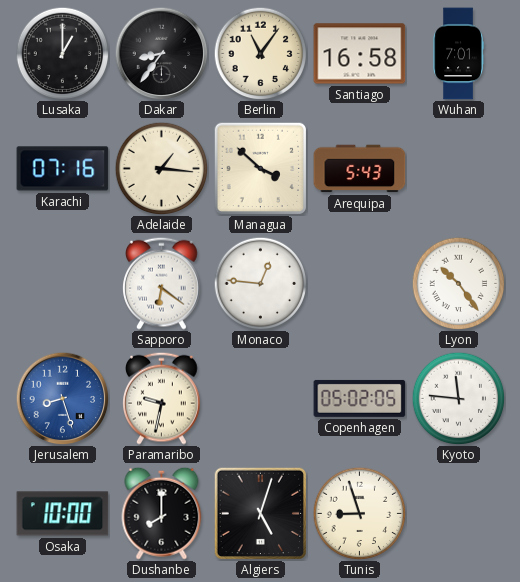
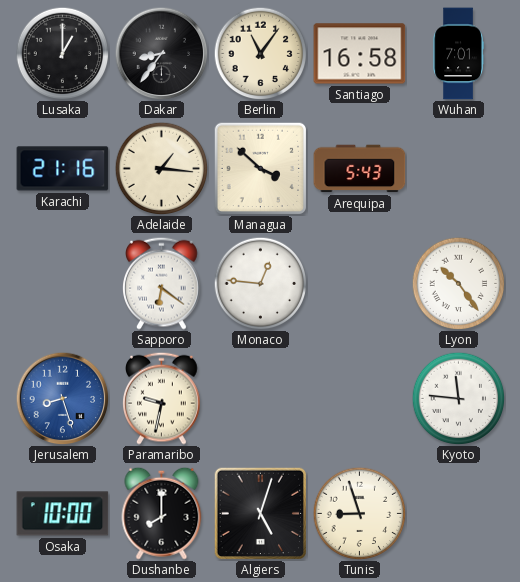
Karachi: 07:16 -> 21:16 (63, 169)
Copenhagen: 05:02 -> none (360, 398)
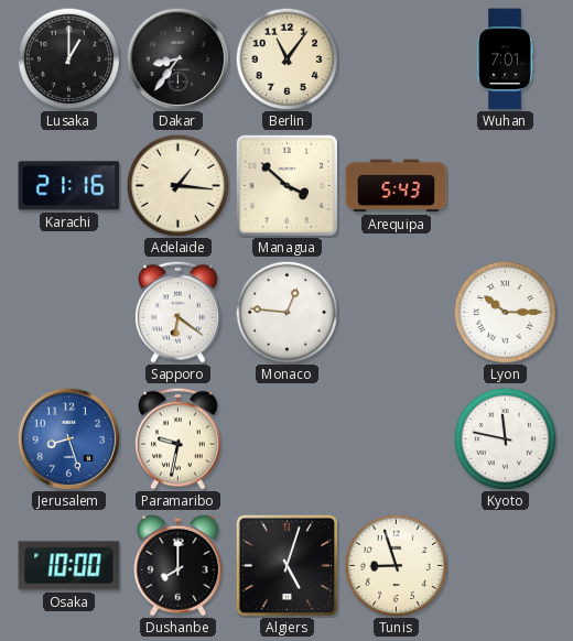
Santiago: 16:58 -> none (360, 54)
Lyon: 10:24 -> 10:15 (505, 312)
Kyoto: 11:46 -> 11:47 (505, 438)
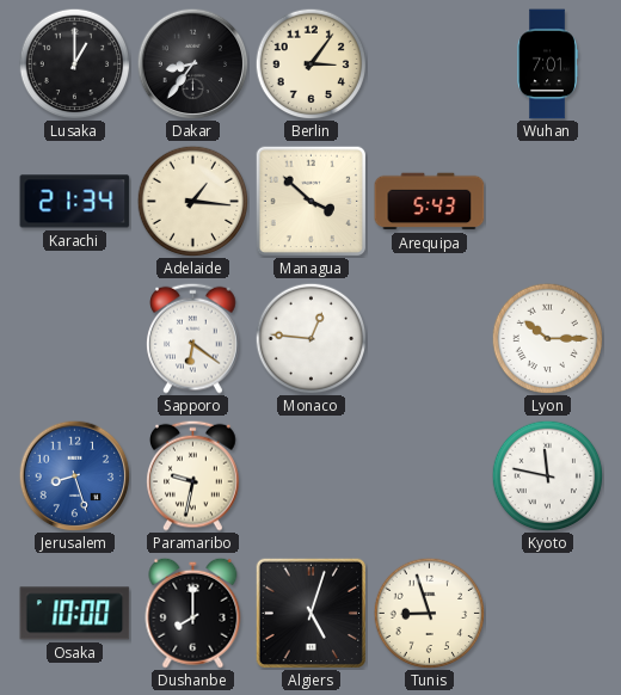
Berlin: 11:06 -> 3:06 (310, 63)
Karachi: 21:16 -> 21:34 (75, 202)
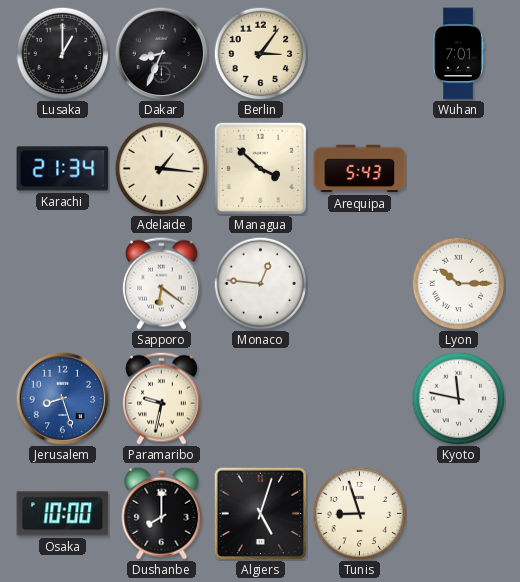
Dakar: 8:36 -> 8:34 (161, 53)
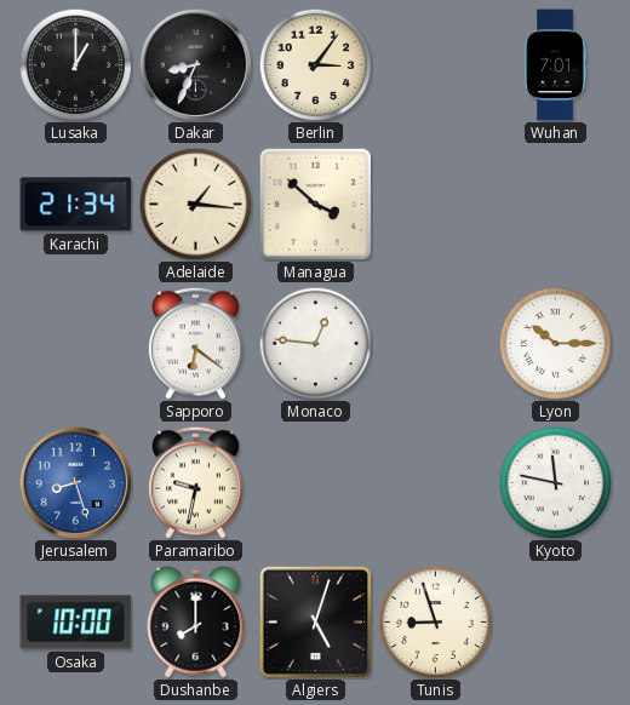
Arequipa: 5:43 -> none (360, 169)
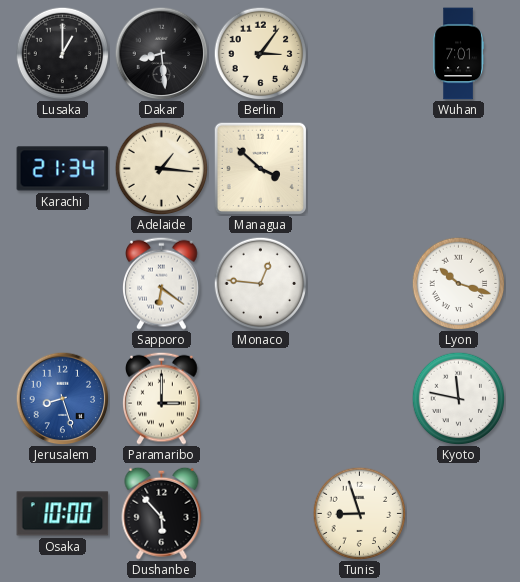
Dakar: 8:34 -> 8:29 (161, 53)
Lyon: 10:15 -> 10:18 (458, 283)
Paramaribo: 9:32 -> 3:00 (162, 398)
Dushanbe: 8:00 -> 5:53 (162, 513)
Algiers: 5:03 -> none (315, 621)
